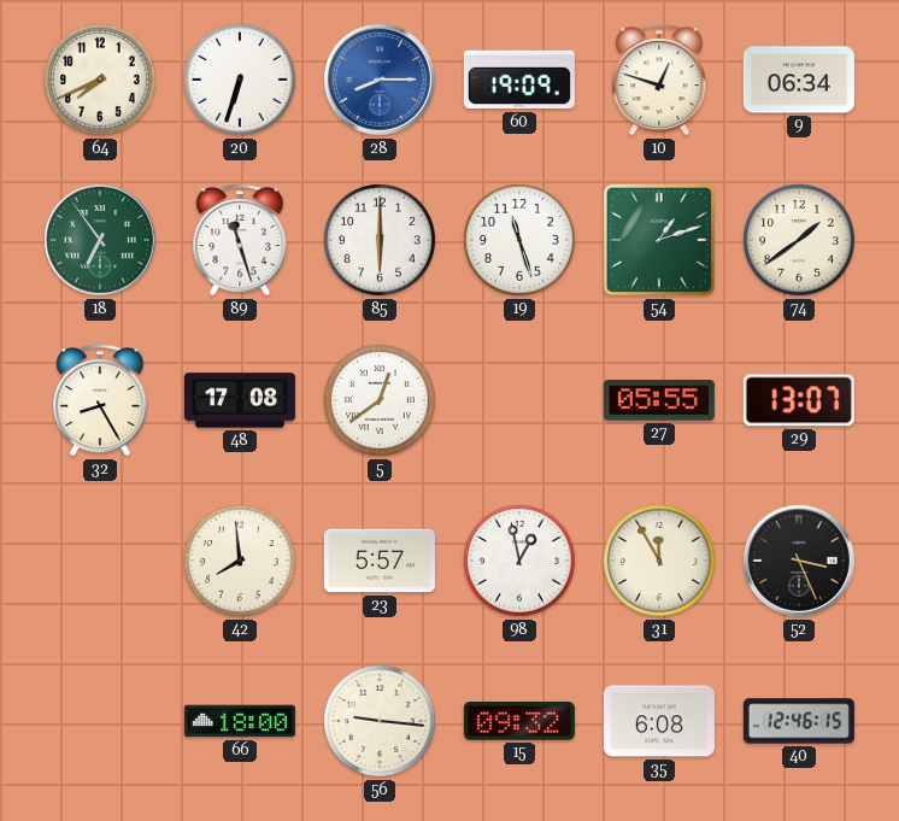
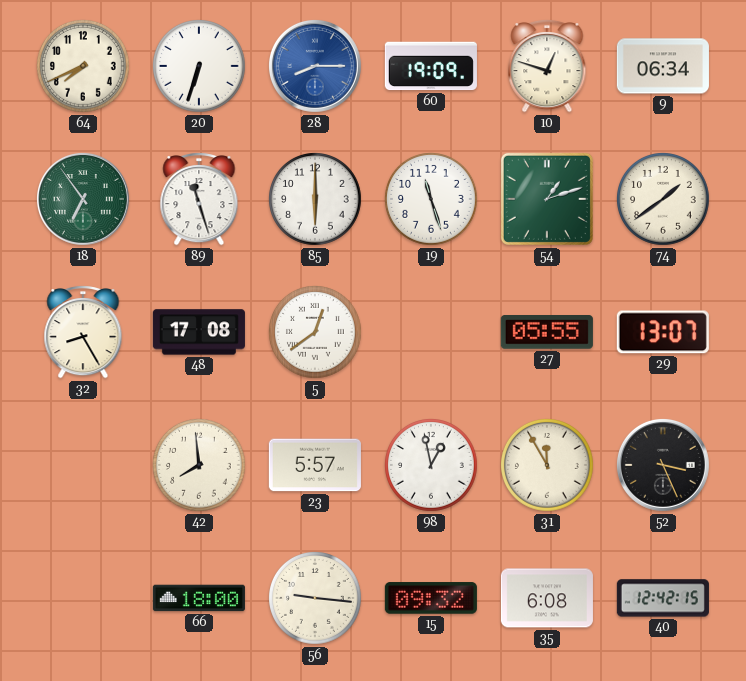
40: 12:46 -> 12:42 (663, 598)
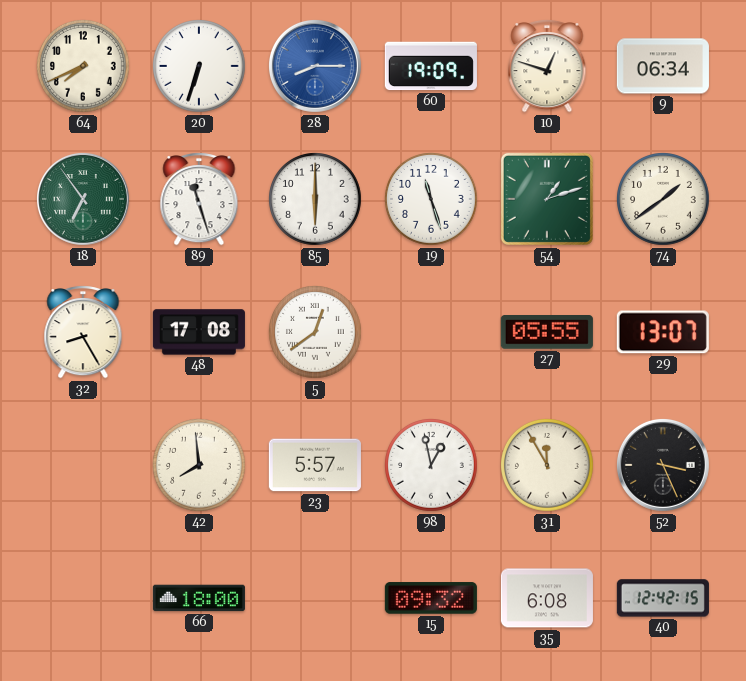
56: 9:16 -> none (316, 599)
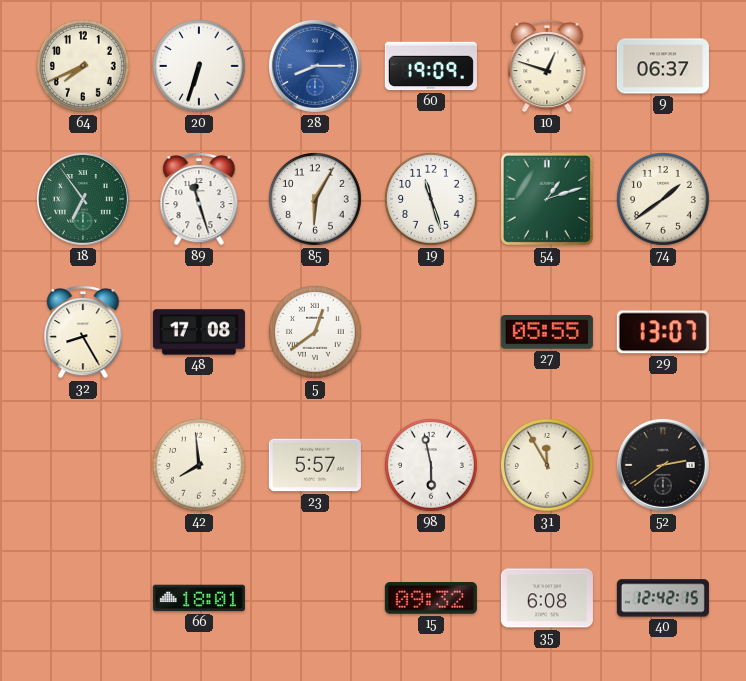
9: 06:34 -> 06:37 (663, 66)
85: 6:00 -> 6:05 (316, 200)
98: 12:58 -> 5:58 (432, 466)
52: 3:26 -> 2:39 (663, 465)
66: 18:00 -> 18:01 (199, 598)
